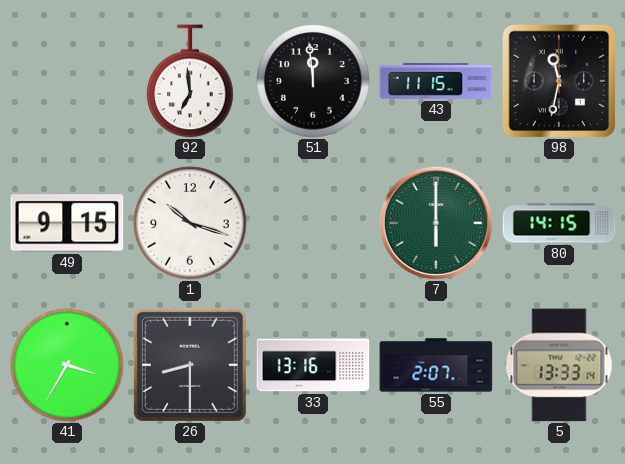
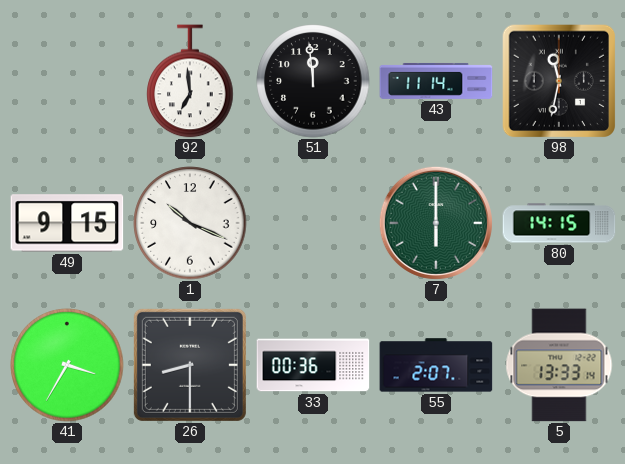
43: 11:15 -> 11:14 (436, 81)
1: 10:18 -> 10:19 (190, 223)
33: 13:16 -> 00:36 (313, 365)
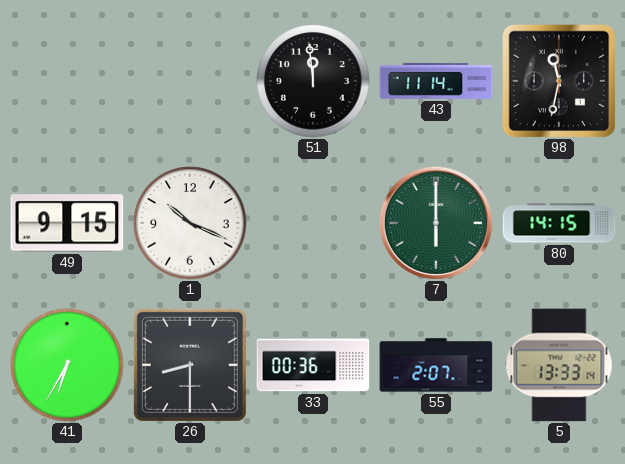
92: 6:59 -> none (190, 81)
41: 3:35 -> 6:35 (67, 365)
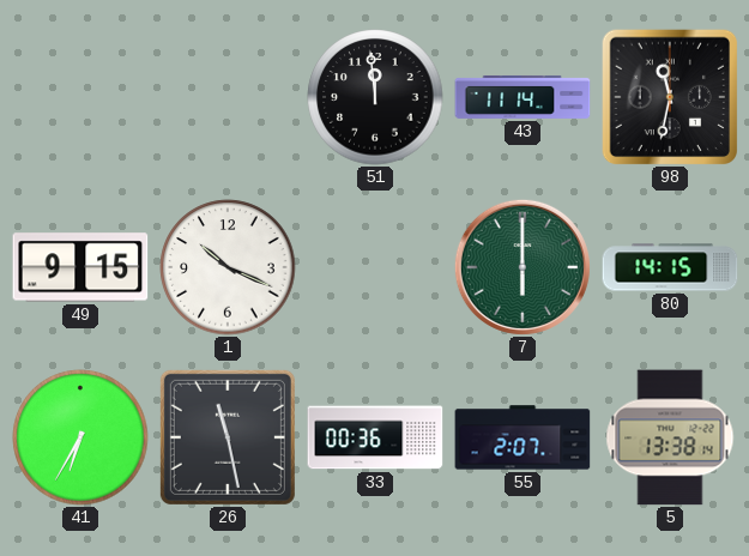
26: 8:30 -> 11:28 (228, 437)
5: 13:33 -> 13:38 (670, 437)
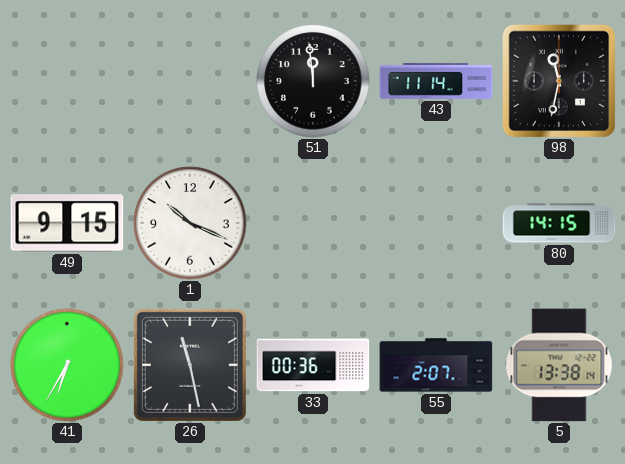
7: 6:00 -> none (523, 267)
